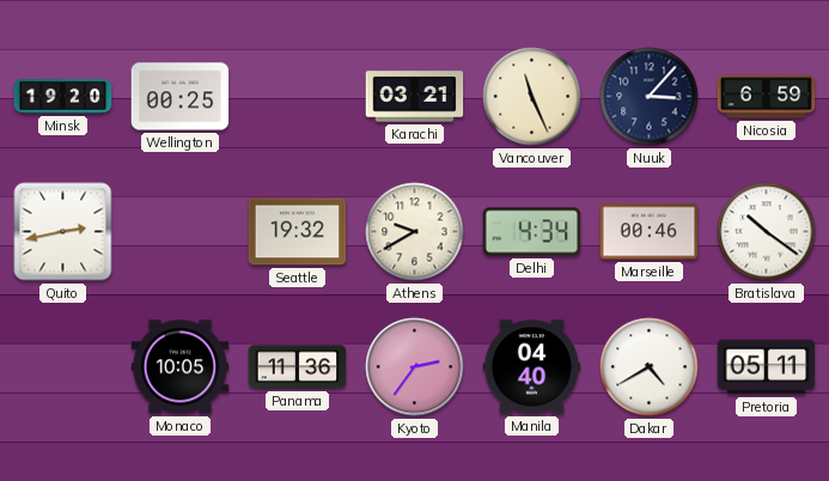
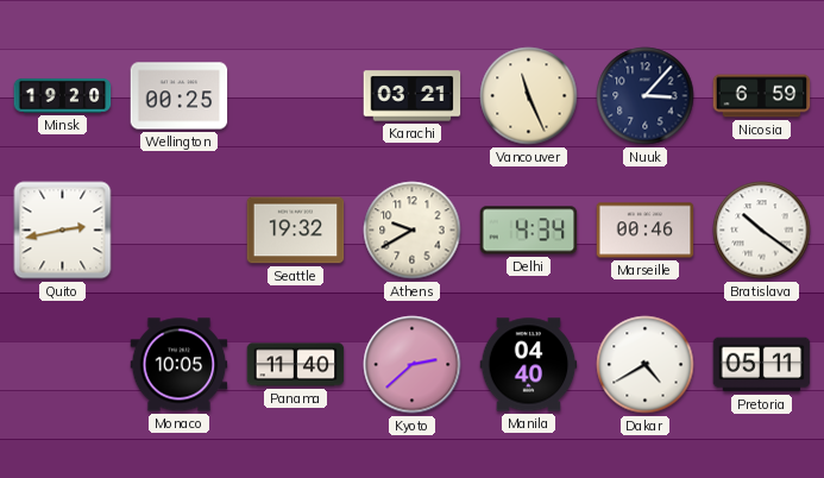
Panama: 11:36 -> 11:40 (296, 365)
Kyoto: 2:36 -> 2:38 (413, 365)
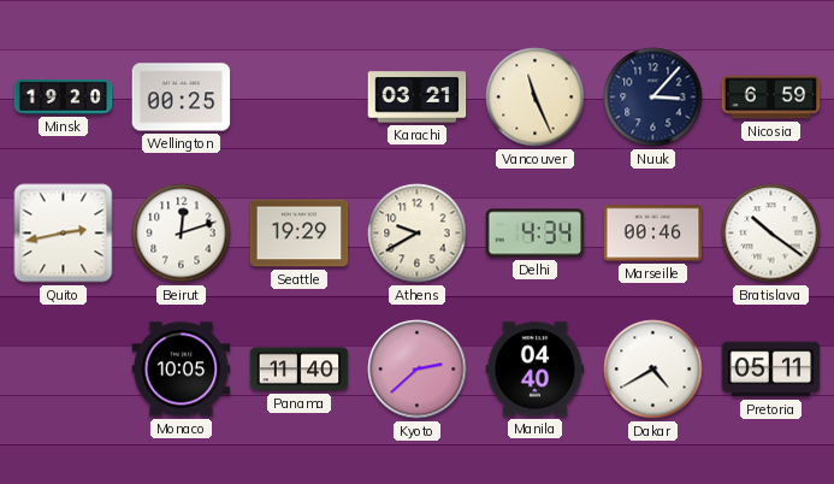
Beirut: none -> 12:12 (182, 234)
Seattle: 19:32 -> 19:29 (300, 234)
